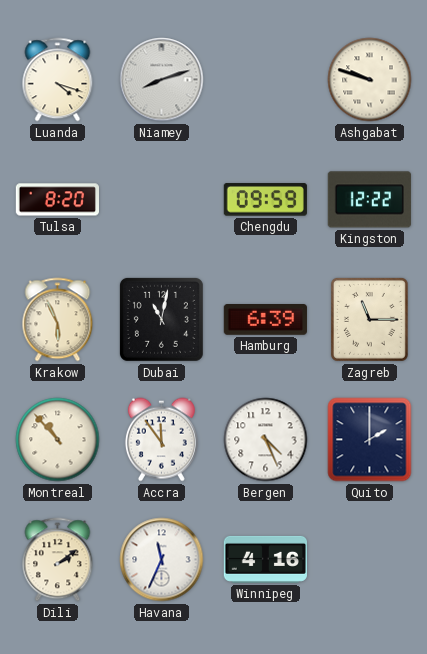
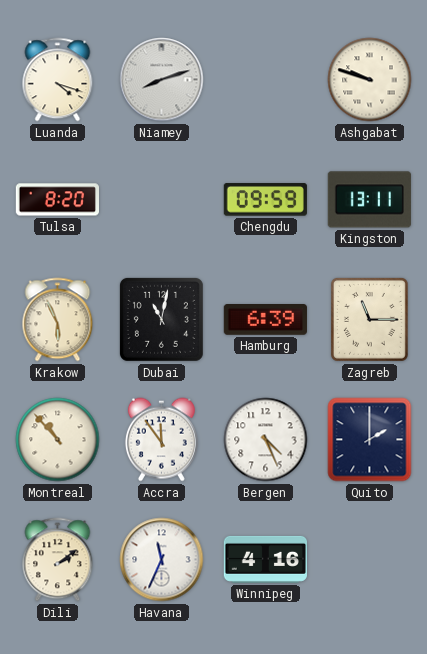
Kingston: 12:22 -> 13:11 (369, 200)
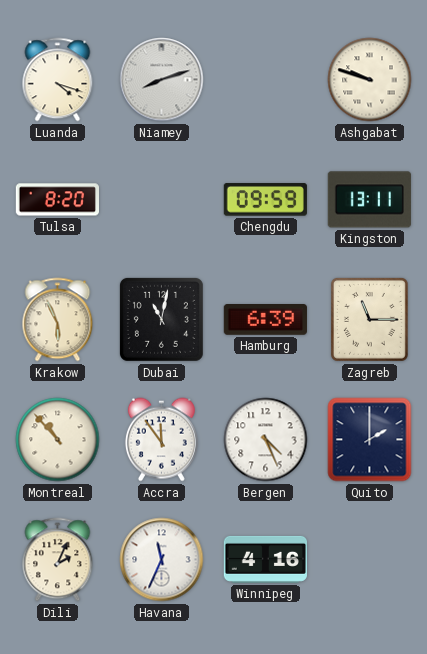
Dili: 2:09 -> 2:04 (58, 560)
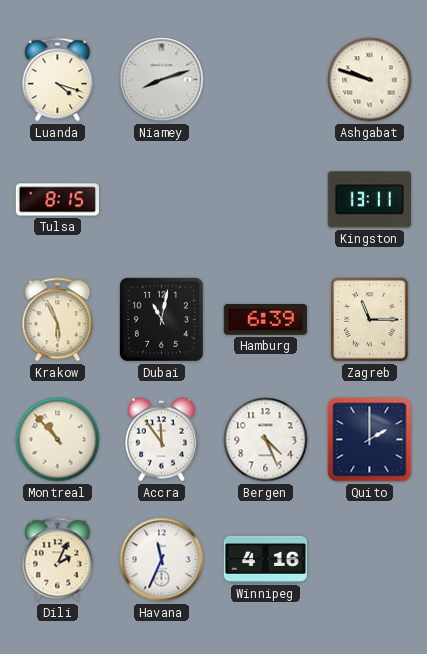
Tulsa: 8:20 -> 8:15 (57, 200)
Chengdu: 09:59 -> none (265, 200)
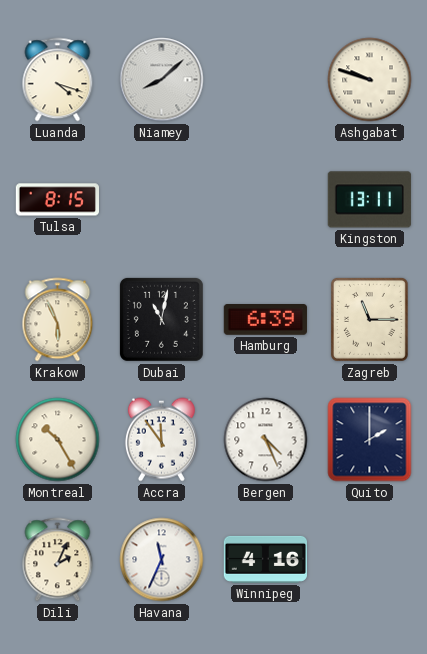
Niamey: 8:12 -> 8:08 (162, 80)
Montreal: 10:53 -> 10:25 (58, 440)
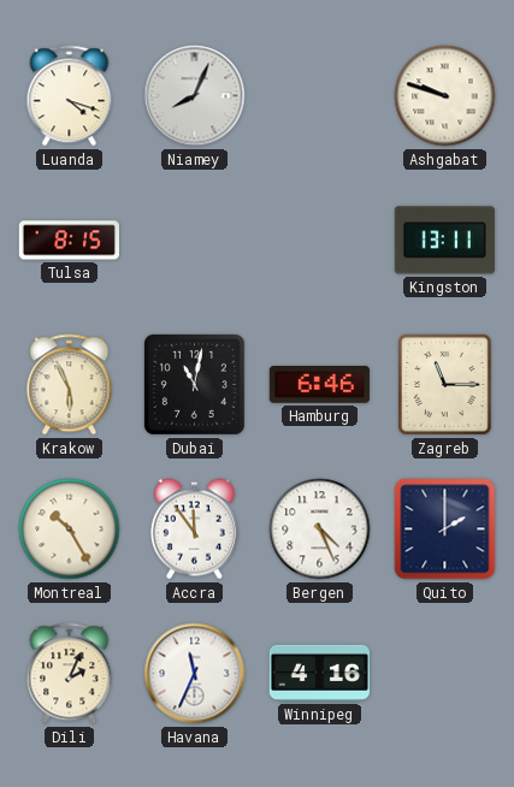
Niamey: 8:08 -> 8:04 (195, 96)
Hamburg: 6:39 -> 6:46 (319, 385)
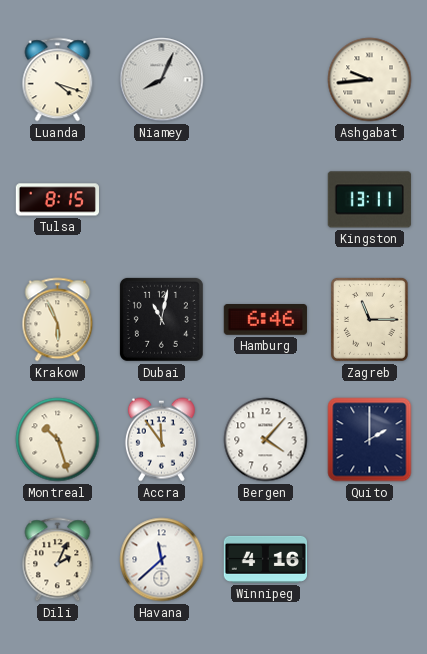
Ashgabat: 9:48 -> 9:44 (370, 80)
Montreal: 10:25 -> 10:27 (58, 440)
Bergen: 4:26 -> 4:07 (266, 440)
Havana: 11:34 -> 11:38 (162, 560)
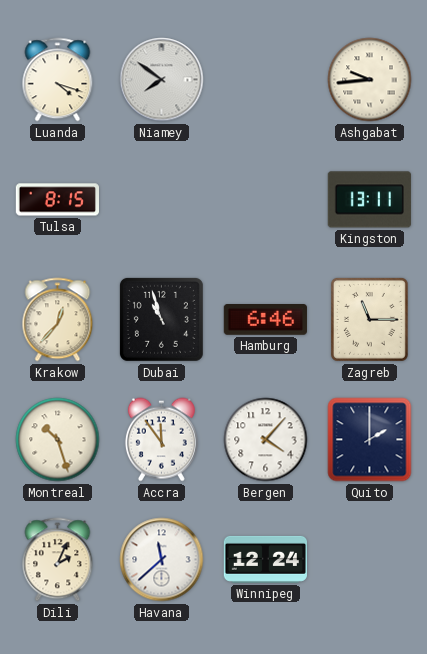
Niamey: 8:04 -> 7:51 (162, 80)
Krakow: 5:56 -> 12:37 (58, 320)
Dubai: 11:02 -> 10:57 (161, 319)
Winnipeg: 4:16 -> 12:24 (265, 559)
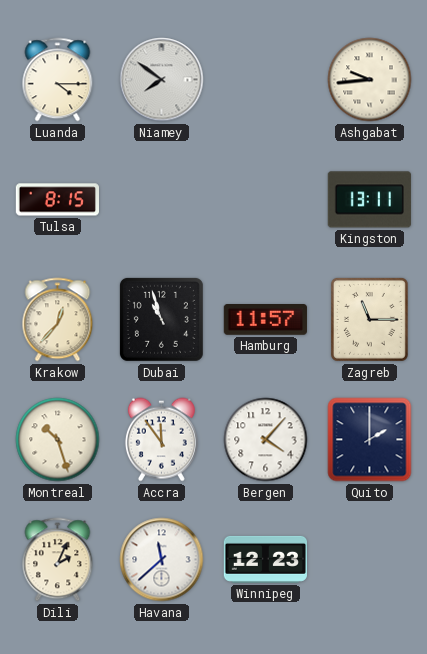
Luanda: 4:18 -> 4:15 (58, 80)
Hamburg: 6:46 -> 11:57 (265, 320)
Winnipeg: 12:24 -> 12:23 (265, 559)
